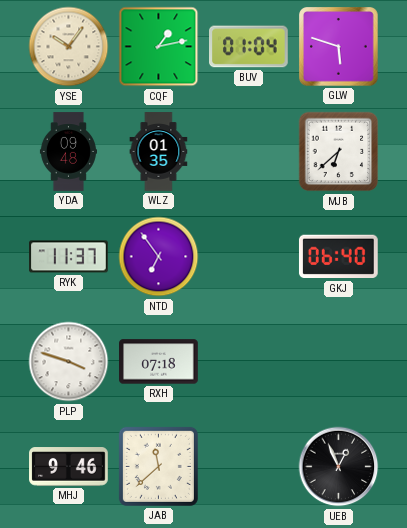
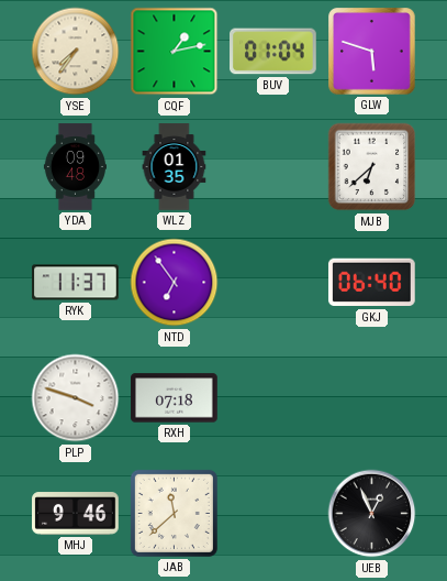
YSE: 10:06 -> 7:36 (76, 52)
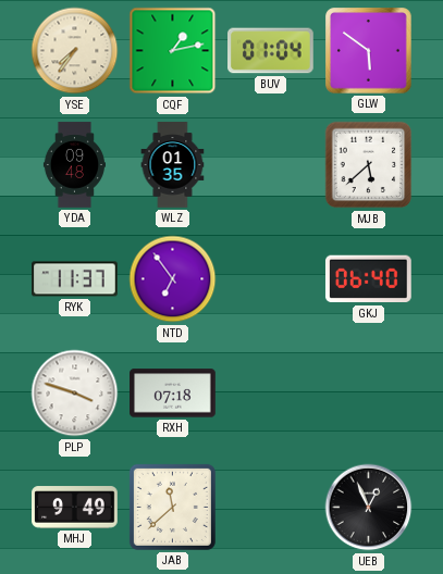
GLW: 5:48 -> 5:51 (369, 51)
MJB: 6:38 -> 5:38 (369, 165)
MHJ: 9:46 -> 9:49 (75, 508)
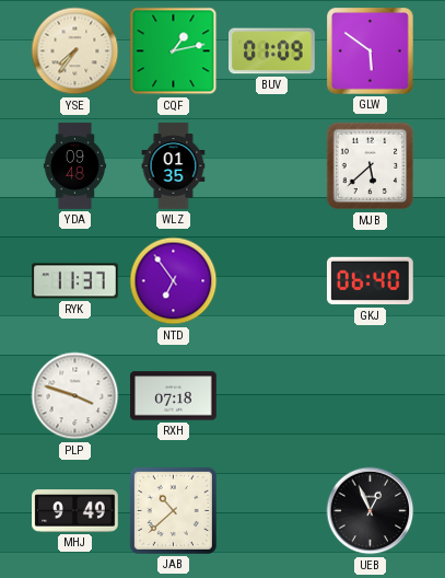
BUV: 01:04 -> 01:09 (272, 51)
JAB: 11:38 -> 10:38 (173, 510)
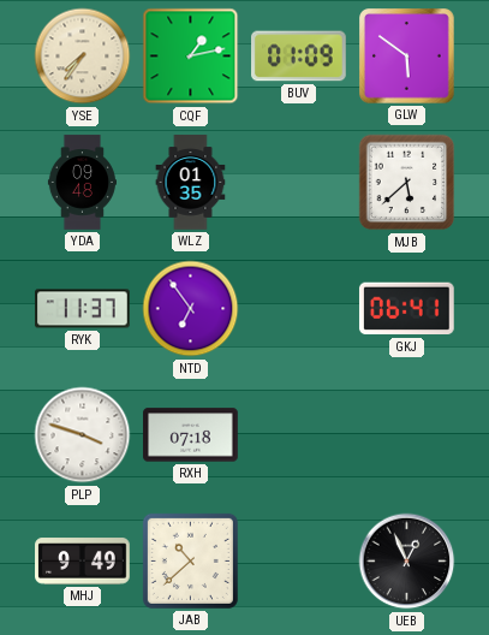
GKJ: 06:40 -> 06:41 (406, 309)
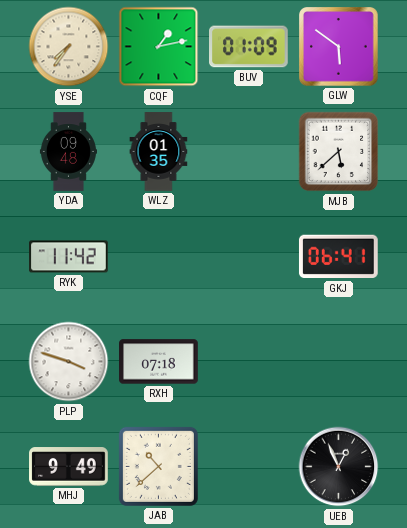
RYK: 11:37 -> 11:42 (69, 257)
NTD: 6:54 -> none (191, 309)
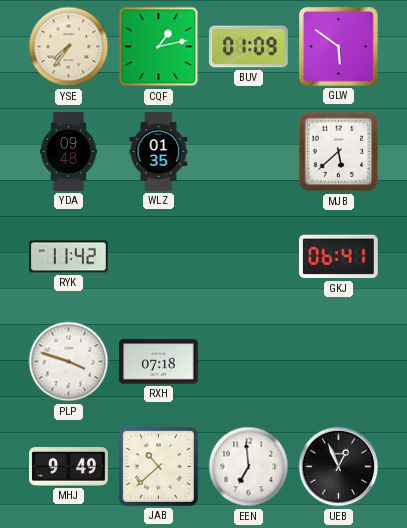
EEN: none -> 6:59 (249, 467)
